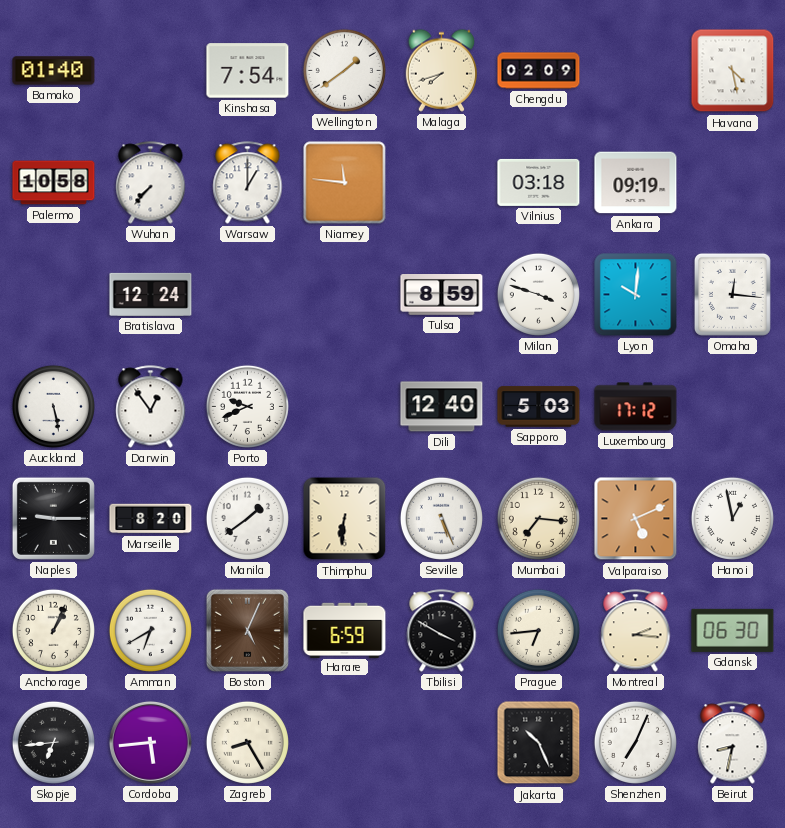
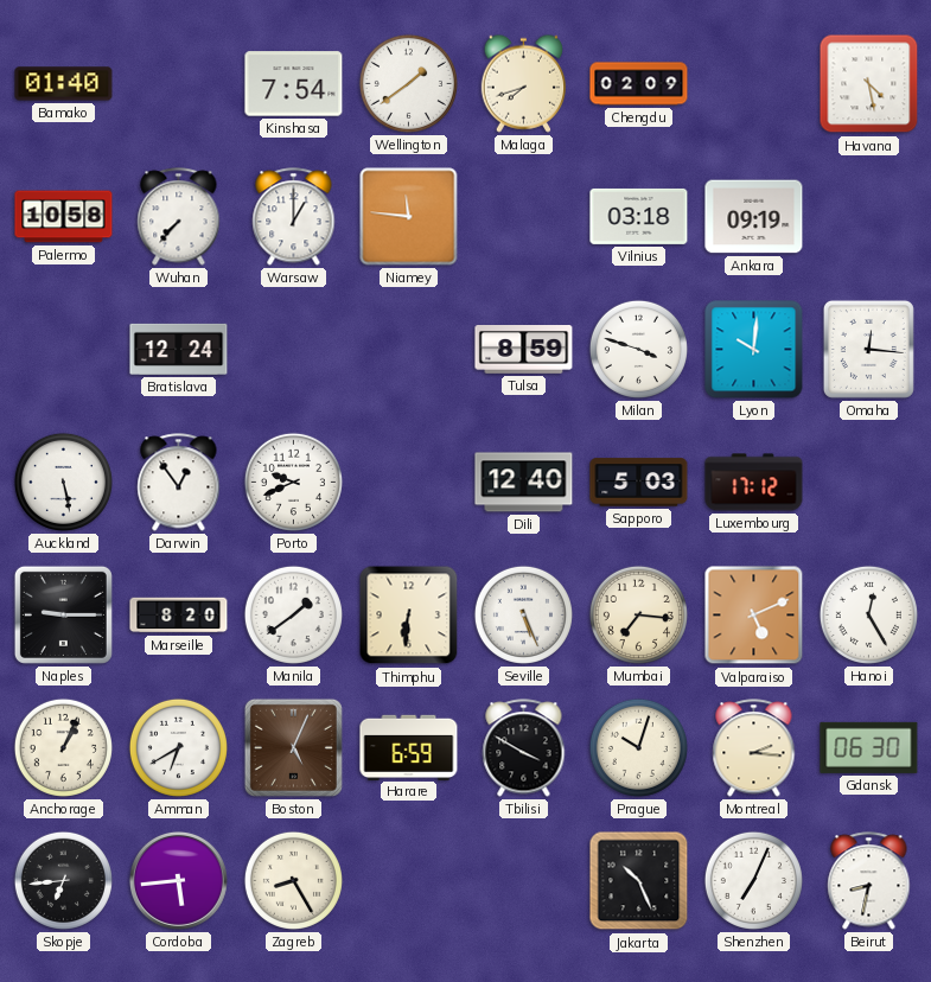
Hanoi: 12:58 -> 12:25 (868, 614)
Prague: 6:44 -> 10:03 (638, 747)
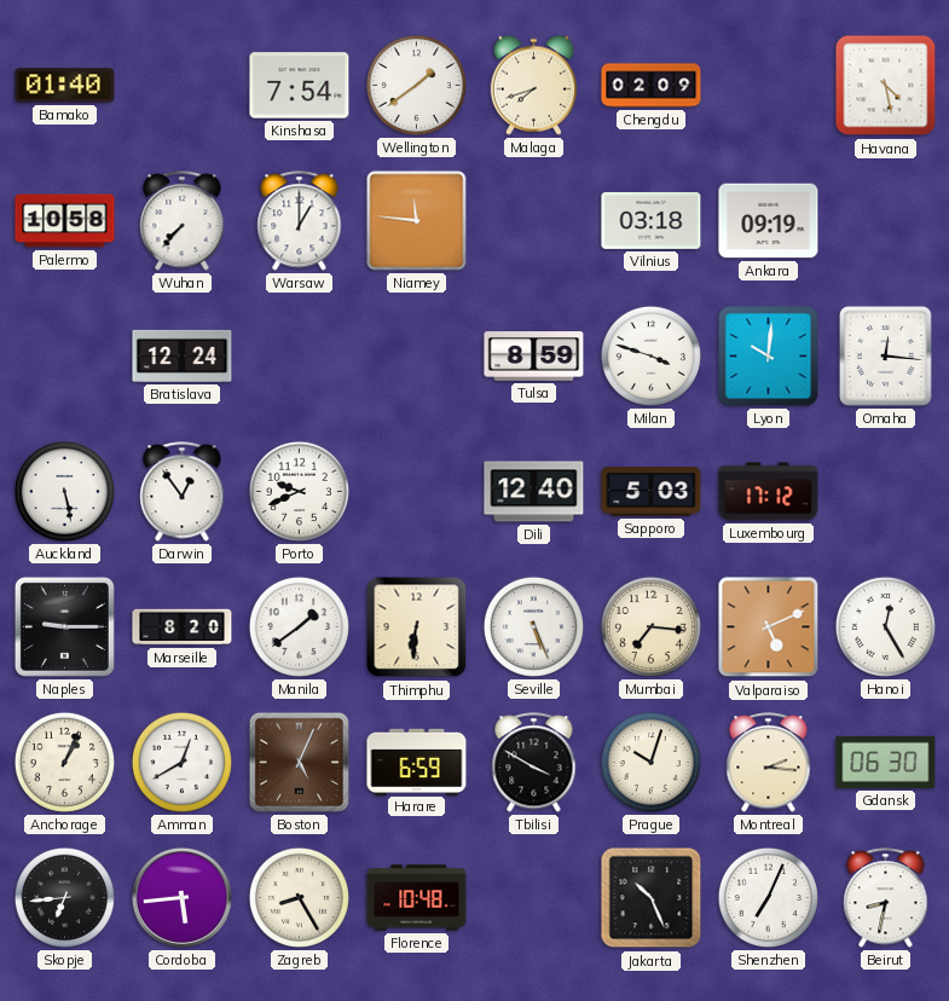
Amman: 6:40 -> 12:40 (181, 762)
Florence: none -> 10:48 (417, 898)
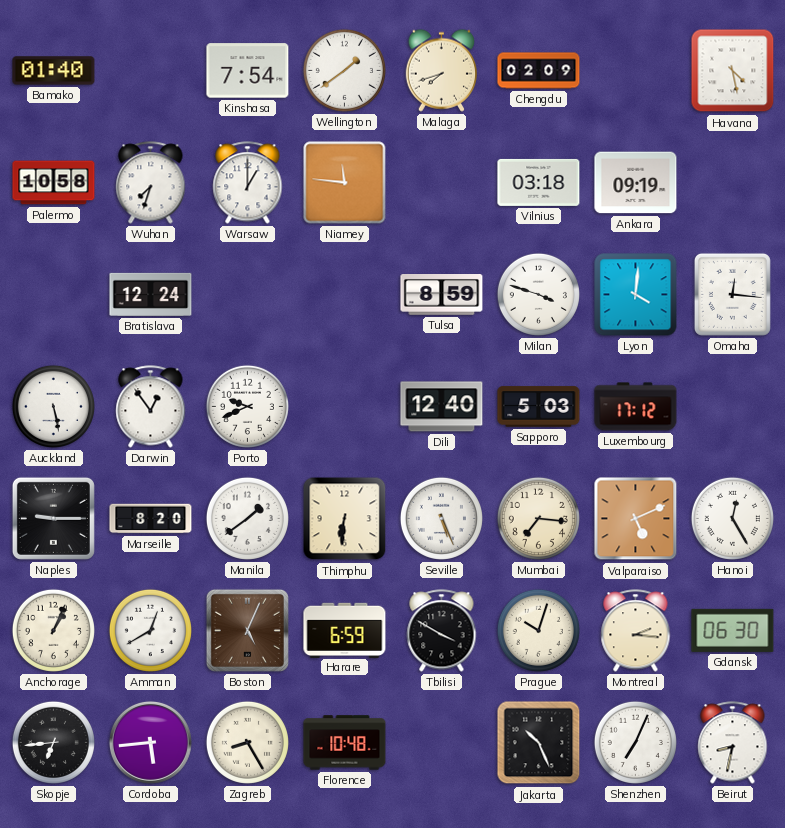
Wuhan: 7:37 -> 7:33 (151, 183)
Lyon: 10:01 -> 4:01 (636, 295)
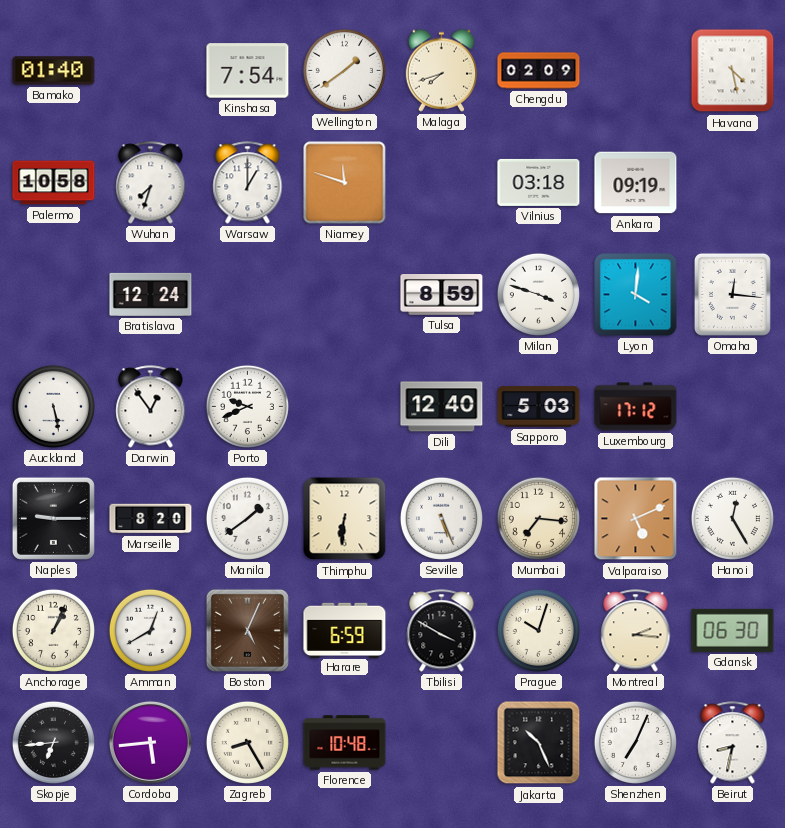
Niamey: 11:46 -> 11:48 (345, 183)
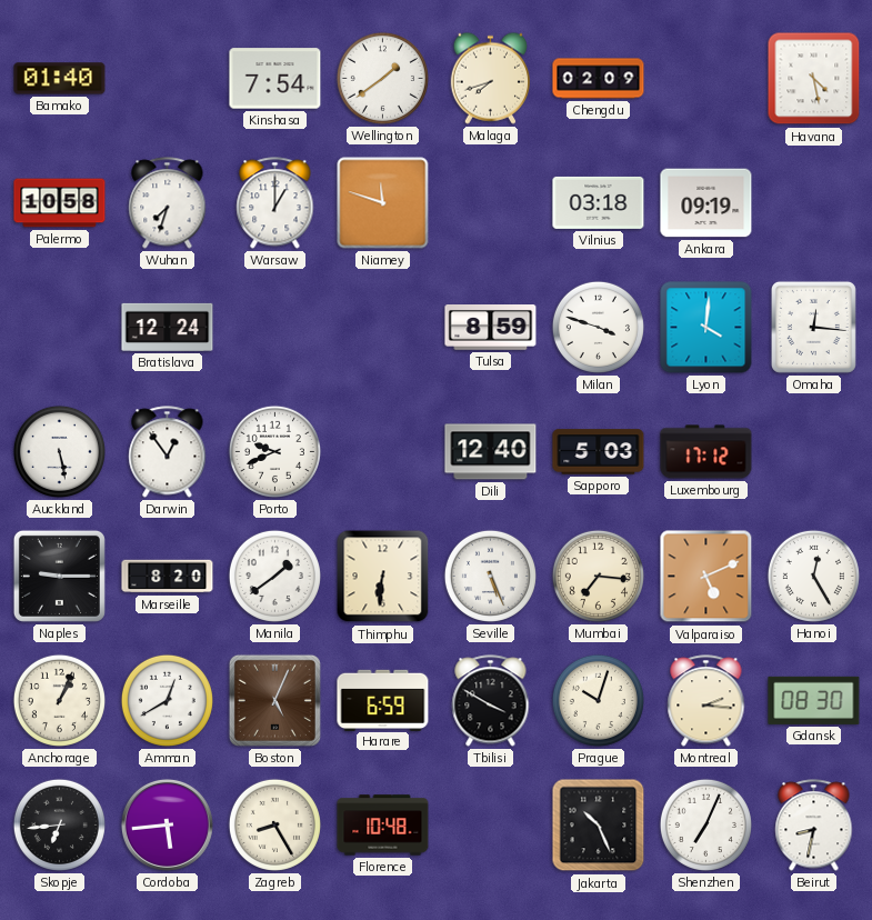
Gdansk: 06:30 -> 08:30 (814, 700)
